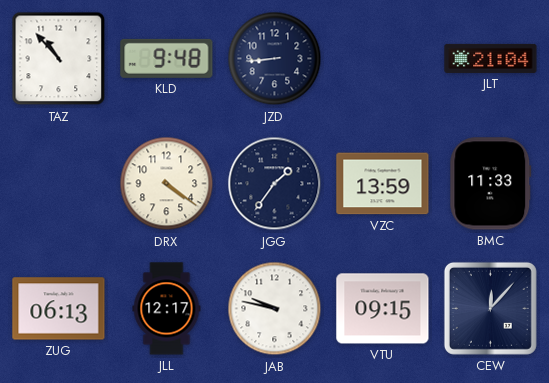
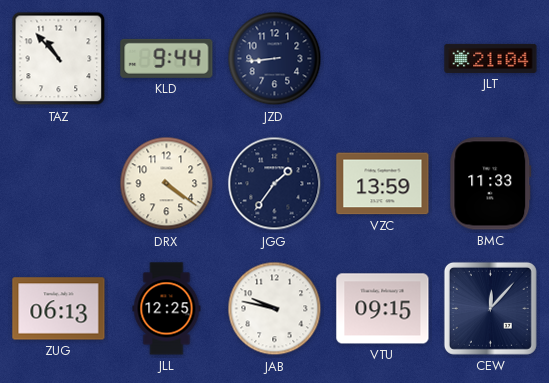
KLD: 9:48 -> 9:44 (167, 58)
JLL: 12:17 -> 12:25 (167, 309)
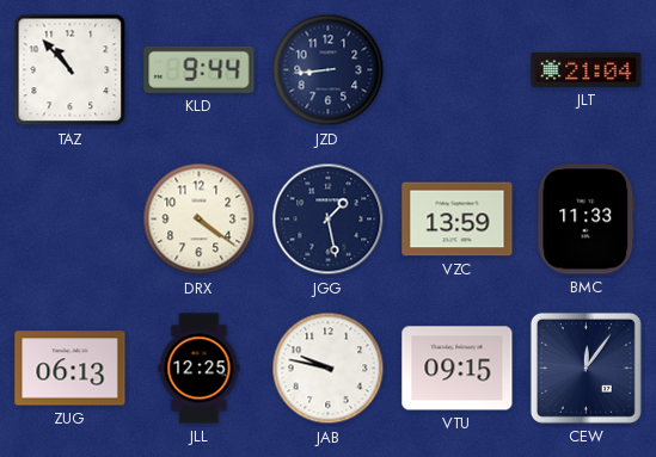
JGG: 1:36 -> 1:28 (329, 220)
CEW: 12:07 -> 12:06 (586, 368)
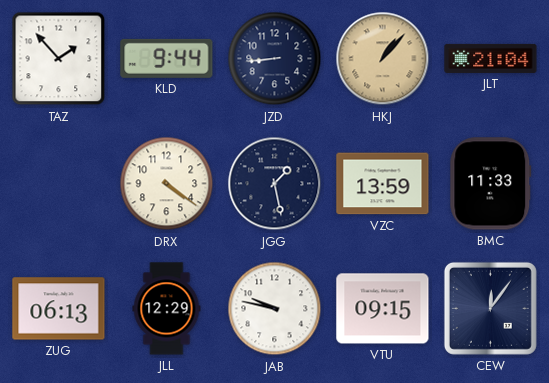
TAZ: 10:53 -> 1:53 (59, 59)
HKJ: none -> 1:07 (383, 59)
JLL: 12:25 -> 12:29 (167, 309)
